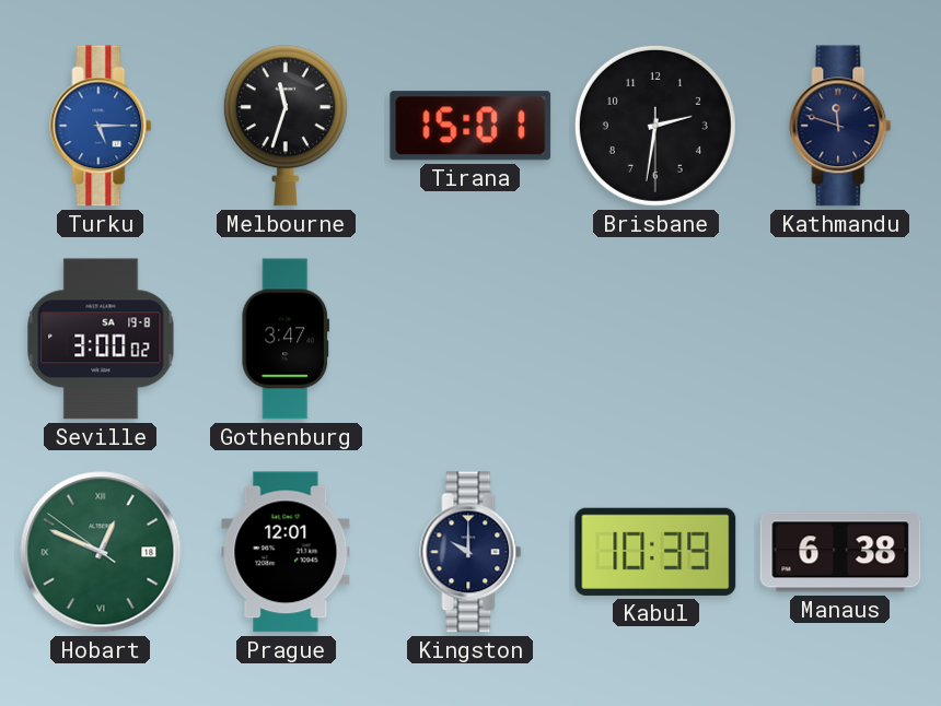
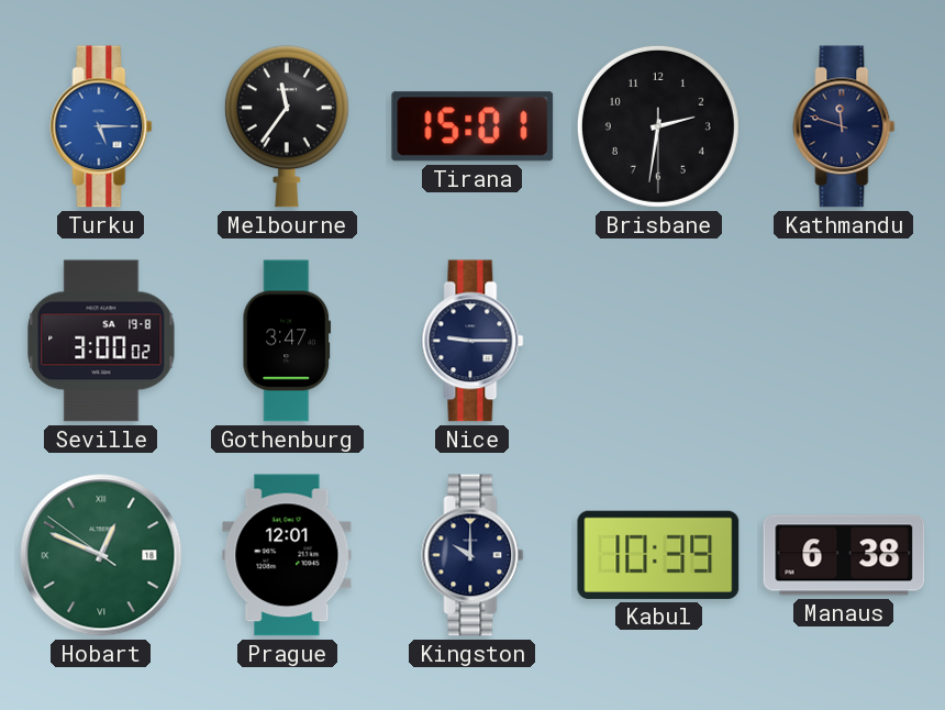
Melbourne: 11:33 -> 11:36 (287, 126)
Nice: none -> 9:15 (472, 341)
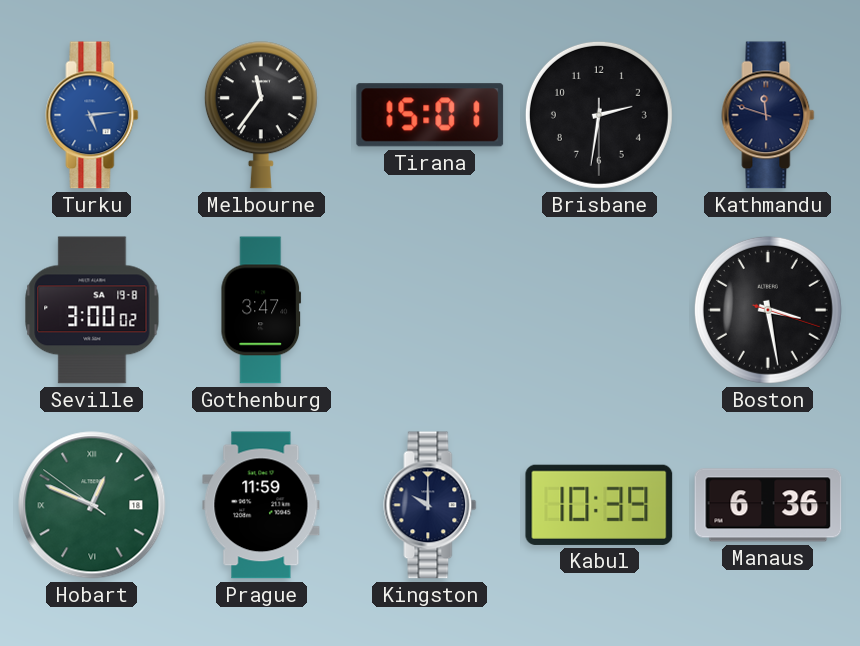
Turku: 5:15 -> 5:14 (92, 115)
Nice: 9:15 -> none (472, 341)
Boston: none -> 3:28 (768, 310)
Prague: 12:01 -> 11:59 (261, 505)
Manaus: 6:38 -> 6:36 (768, 505)
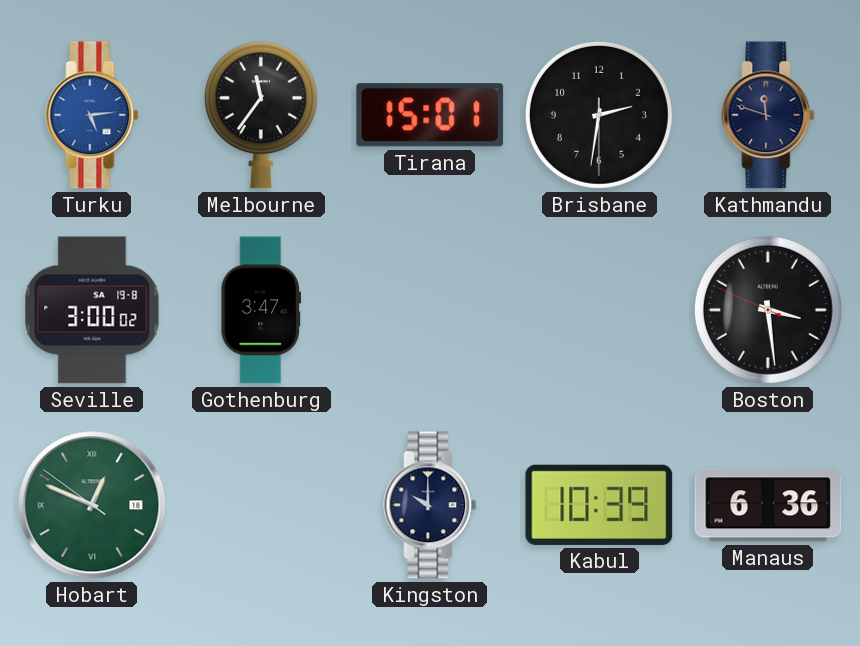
Boston: 3:28:18 -> 3:28:49 (768, 310)
Prague: 11:59 -> none (261, 505)
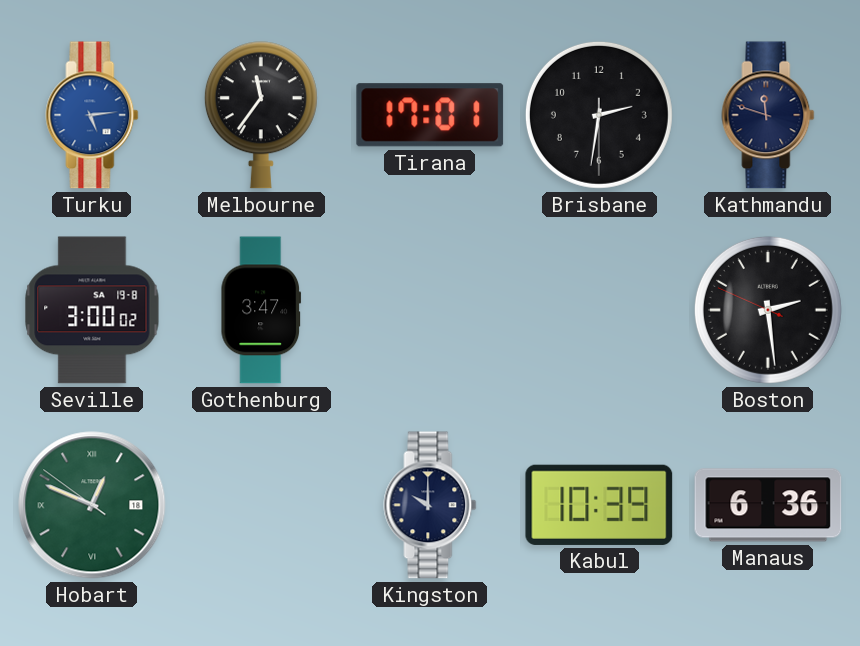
Tirana: 15:01 -> 17:01 (430, 115)
Boston: 3:28 -> 2:28 (768, 310)
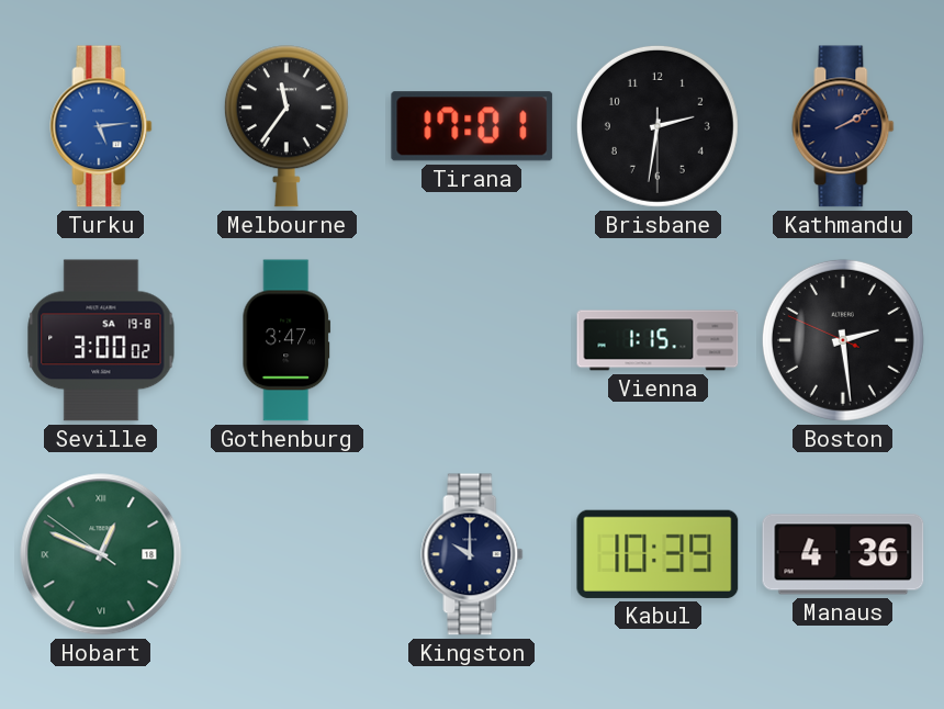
Kathmandu: 11:48 -> 2:10 (843, 126)
Vienna: none -> 1:15 (658, 340)
Manaus: 6:36 -> 4:36 (843, 554)
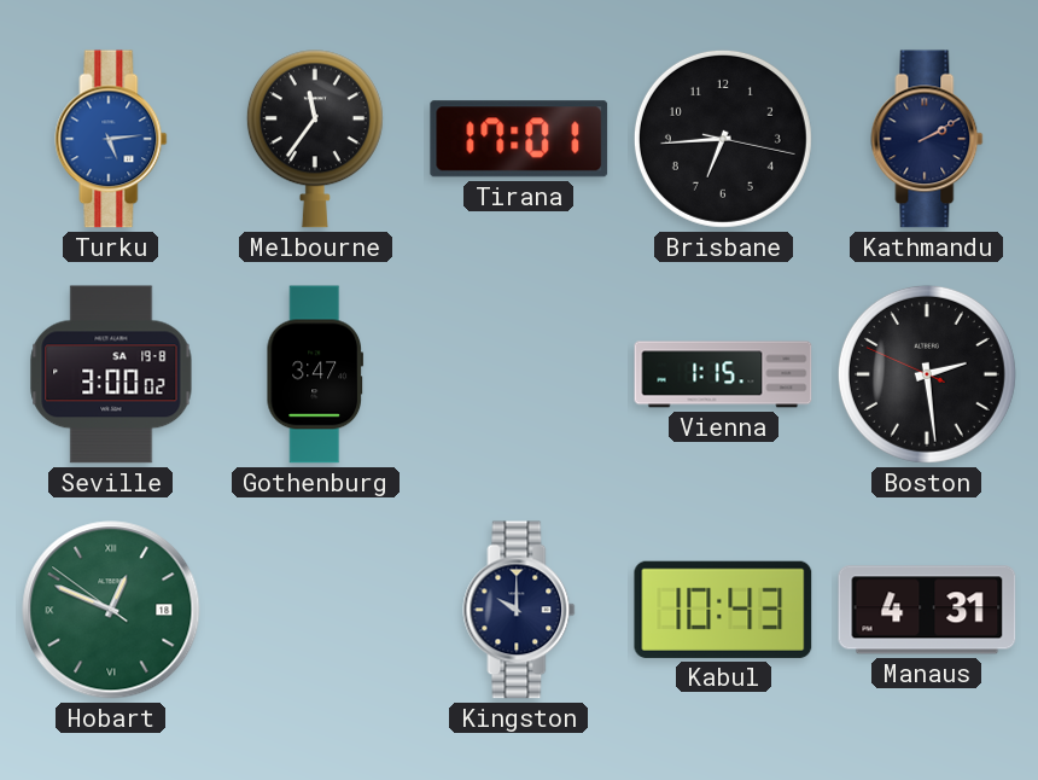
Brisbane: 2:31 -> 6:44 (723, 139)
Kabul: 10:39 -> 10:43 (723, 610)
Manaus: 4:36 -> 4:31 (927, 610)
